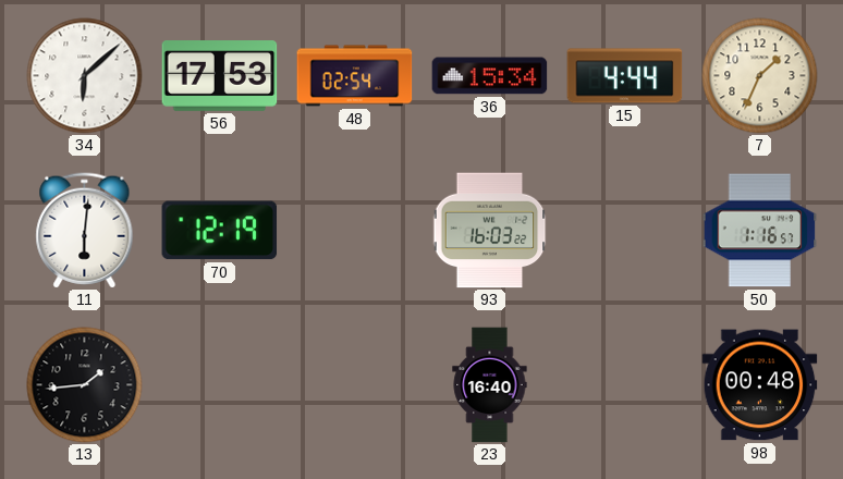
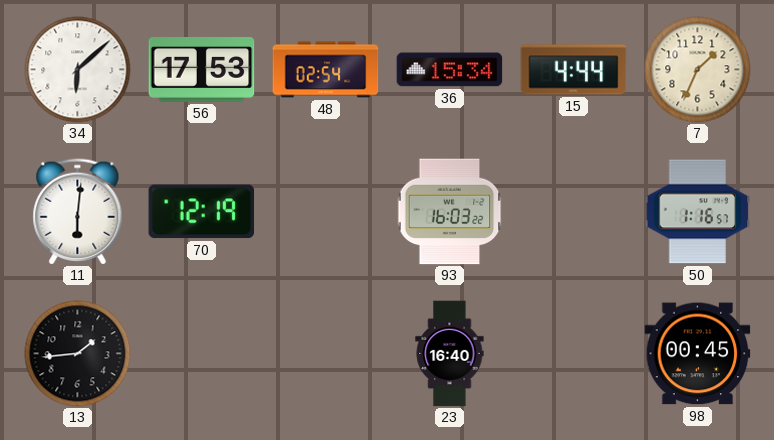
98: 00:48 -> 00:45 (698, 354)
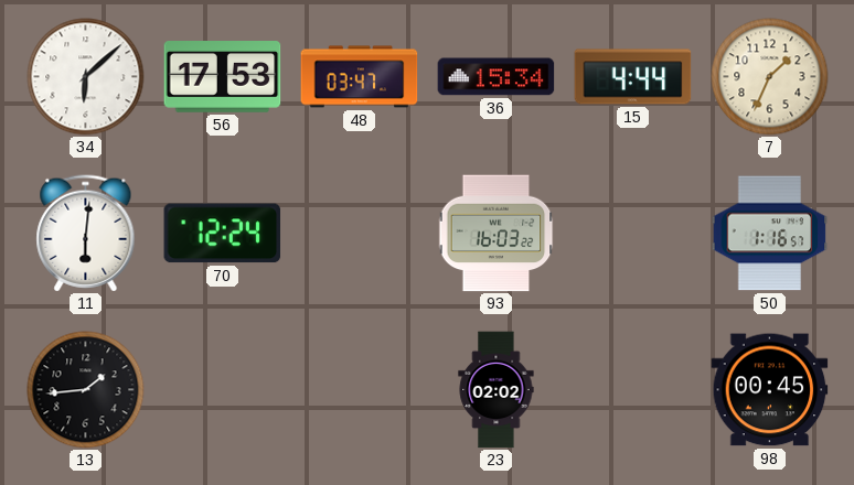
48: 02:54 -> 03:47 (360, 77)
70: 12:19 -> 12:24 (223, 234)
23: 16:40 -> 02:02 (497, 390)
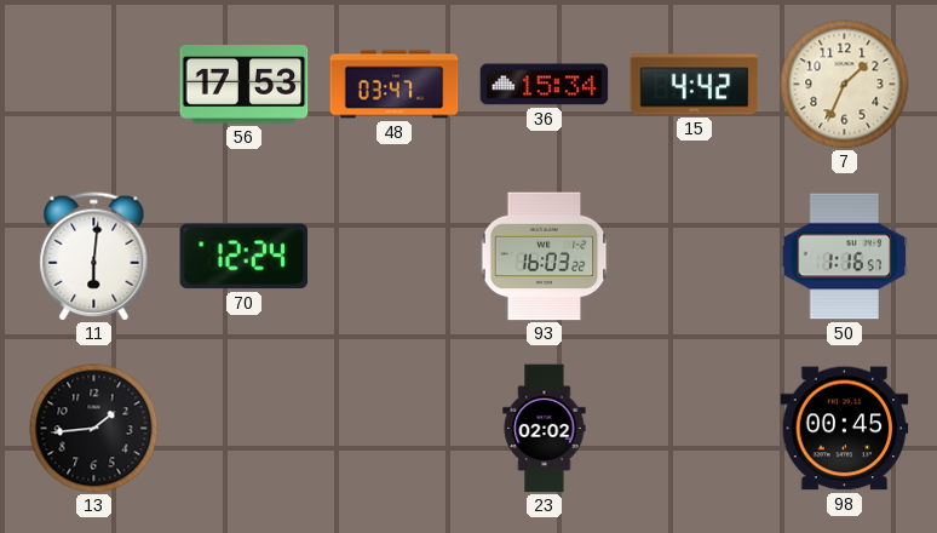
34: 6:08 -> none (86, 77)
15: 4:44 -> 4:42 (695, 85)
